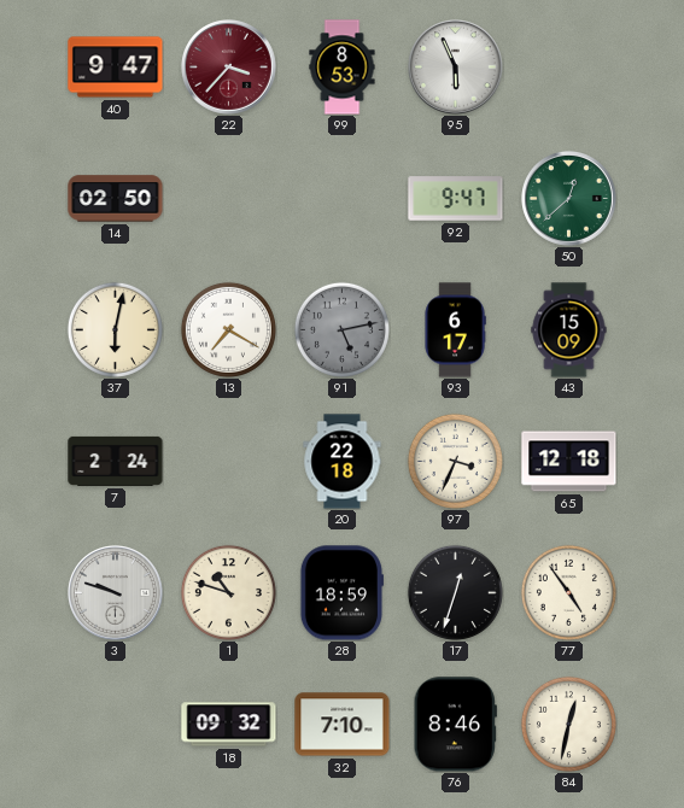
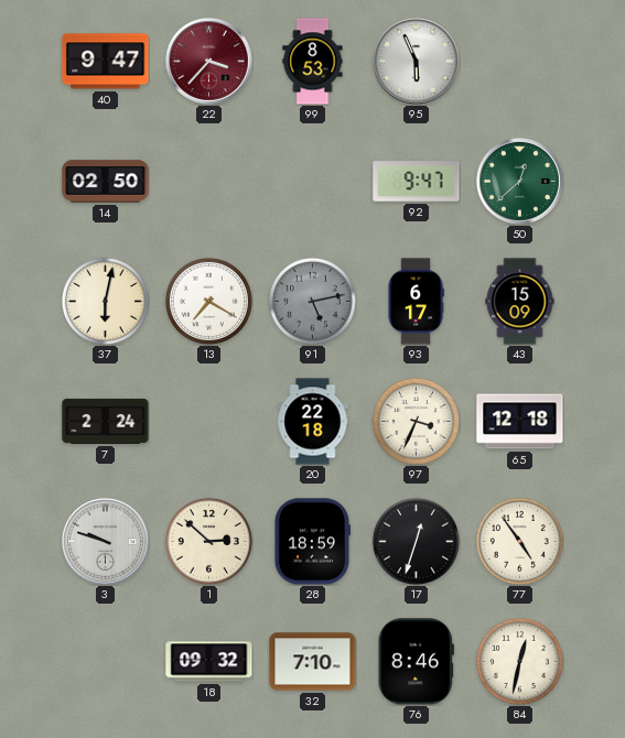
1: 10:48 -> 2:52 (208, 541)
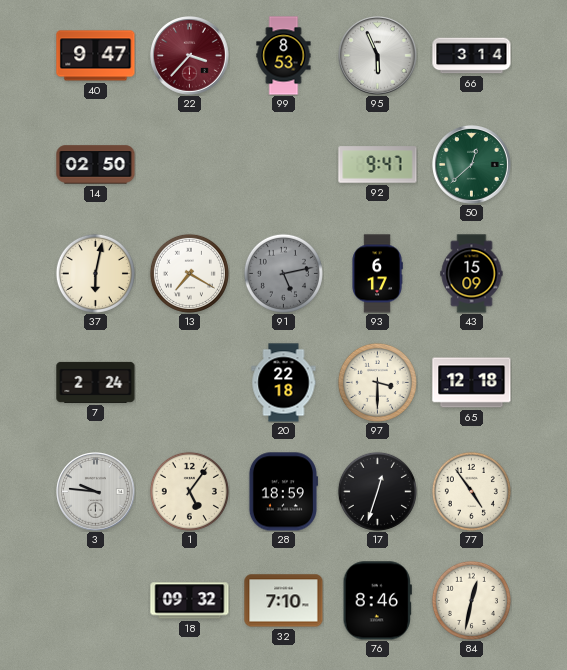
66: none -> 3:14 (472, 56)
97: 3:34 -> 3:30 (377, 382)
3: 9:48 -> 9:46 (96, 492)
1: 2:52 -> 5:06 (189, 491)
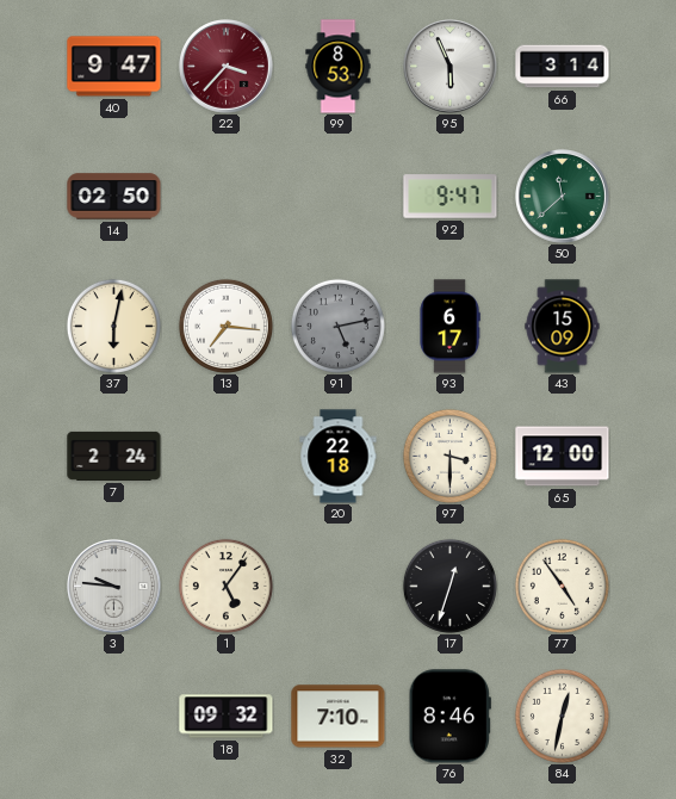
50: 12:38 -> 11:38 (563, 197)
13: 7:20 -> 7:16 (225, 326)
65: 12:18 -> 12:00 (563, 457)
28: 18:59 -> none (283, 492)
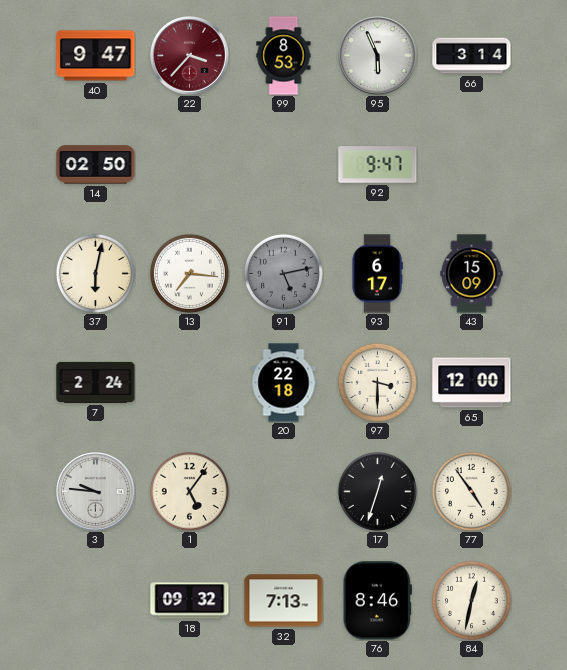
50: 11:38 -> none (563, 197)
32: 7:10 -> 7:13 (284, 601)
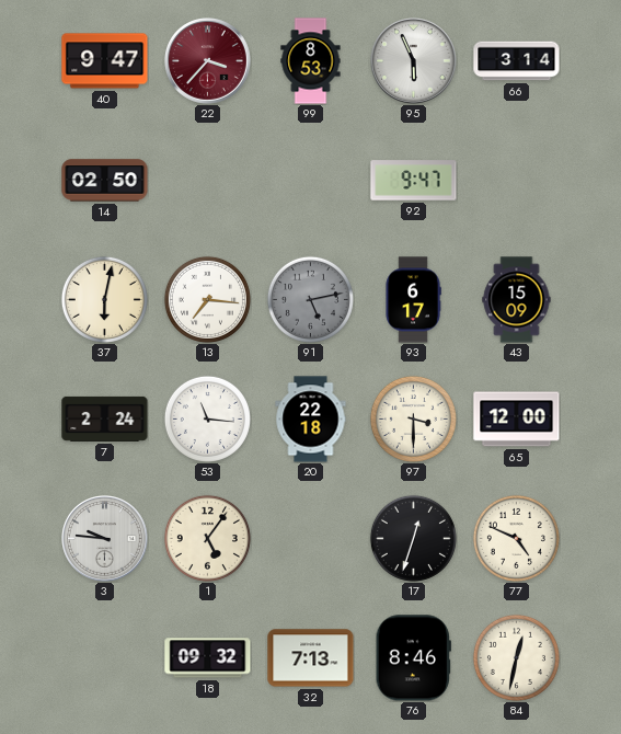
53: none -> 11:16 (207, 418)
77: 4:54 -> 4:49 (516, 538)
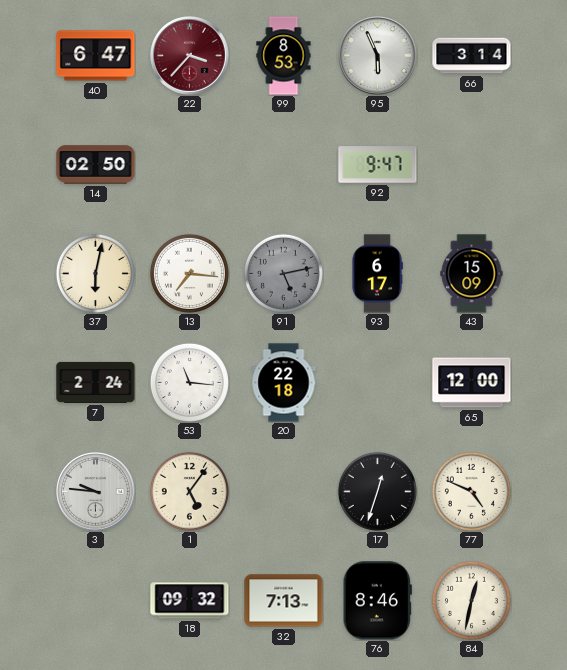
40: 9:47 -> 6:47 (96, 56)
97: 3:30 -> none (413, 418)
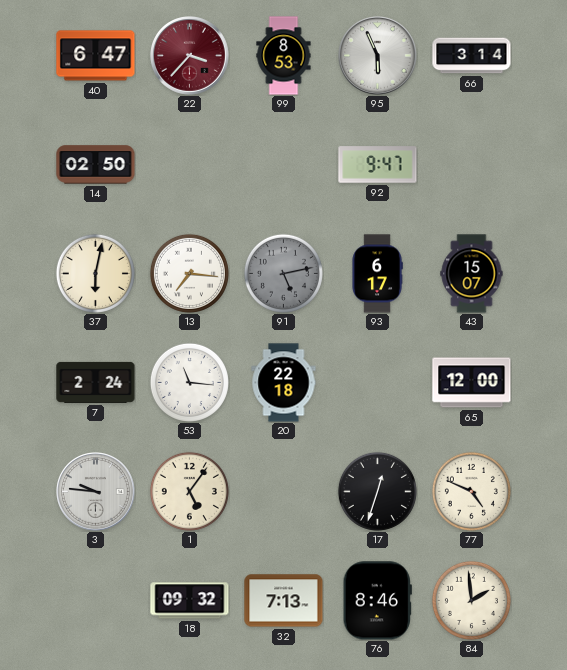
43: 15:09 -> 15:07 (472, 274)
84: 12:32 -> 1:59 (471, 600)
